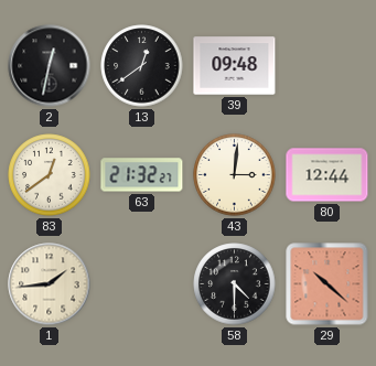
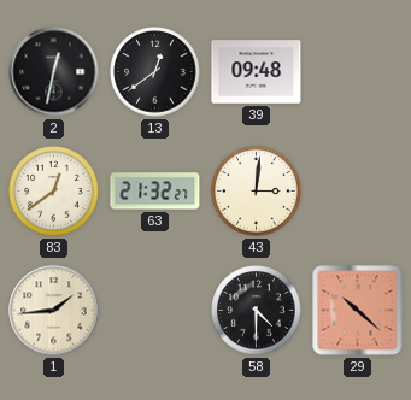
80: 12:44 -> none (327, 175)
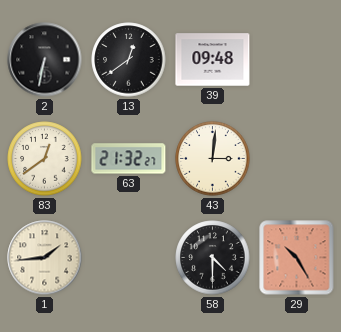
2: 12:32 -> 6:32 (45, 60)
29: 10:22 -> 10:25 (297, 258)
